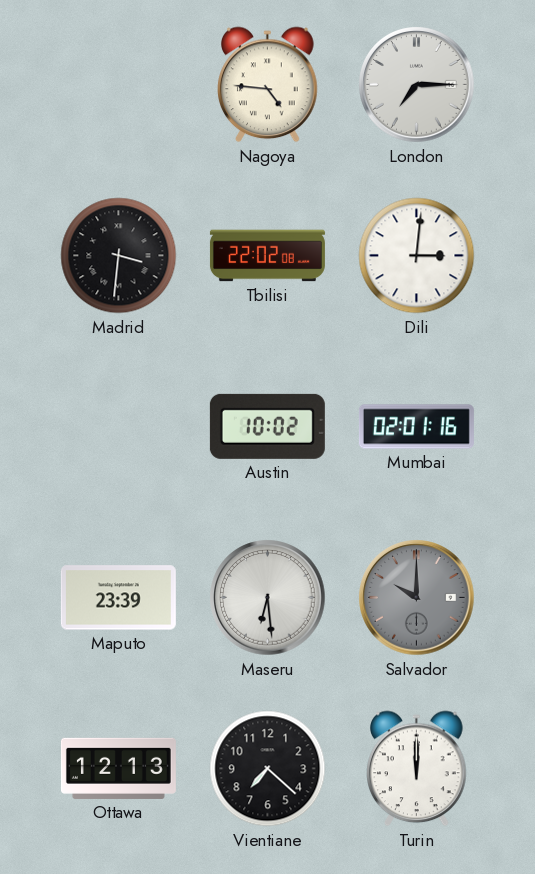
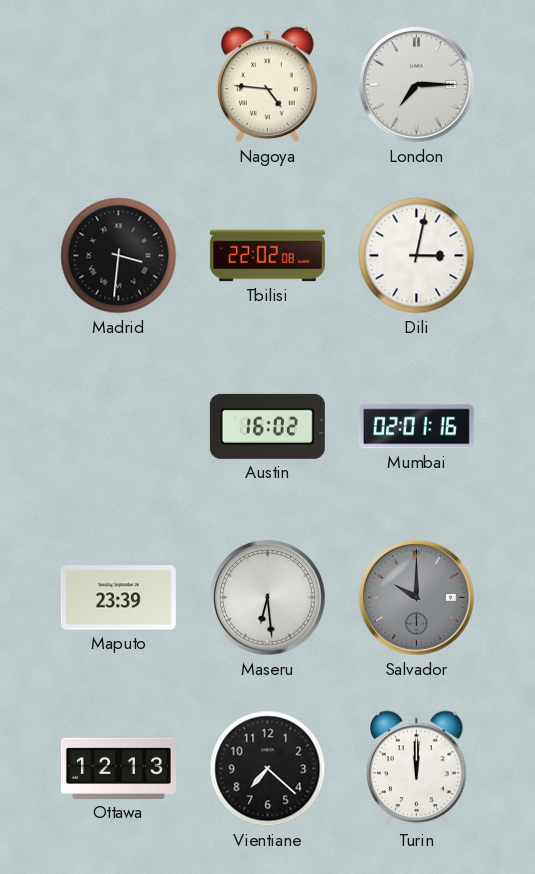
Dili: 3:01 -> 3:02 (417, 256)
Austin: 10:02 -> 16:02 (267, 426)
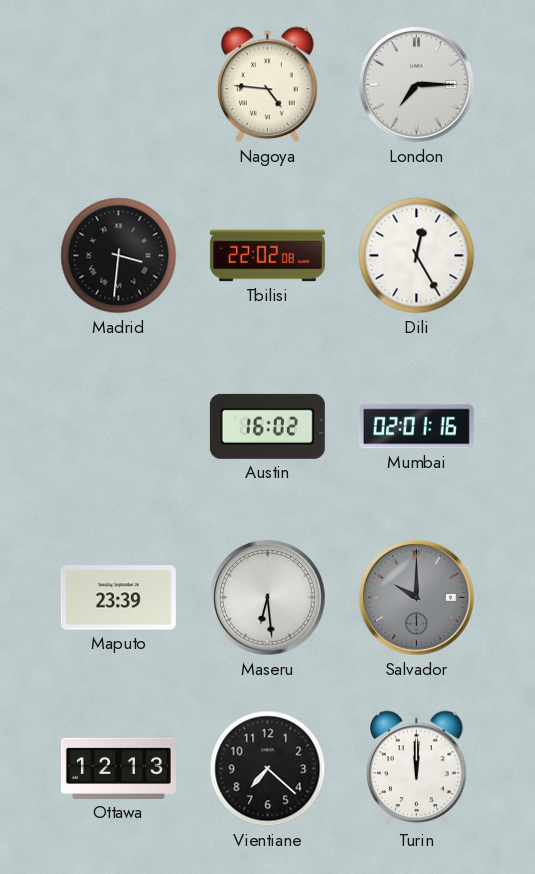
Dili: 3:02 -> 12:25 (417, 256)
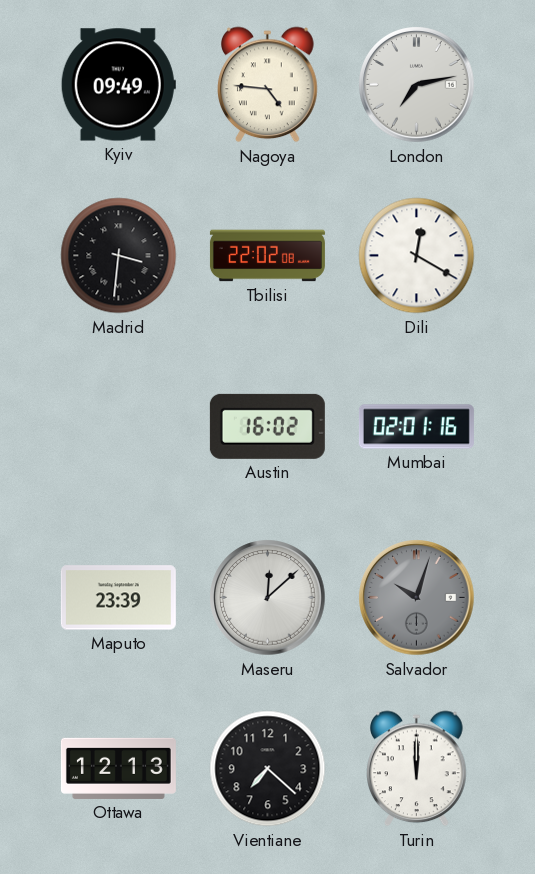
Kyiv: none -> 09:49 (118, 85)
London: 7:15 -> 7:13 (417, 85)
Dili: 12:25 -> 12:20 (417, 256)
Maseru: 6:29 -> 12:08 (268, 598)
Salvador: 10:00 -> 10:03 (417, 598)
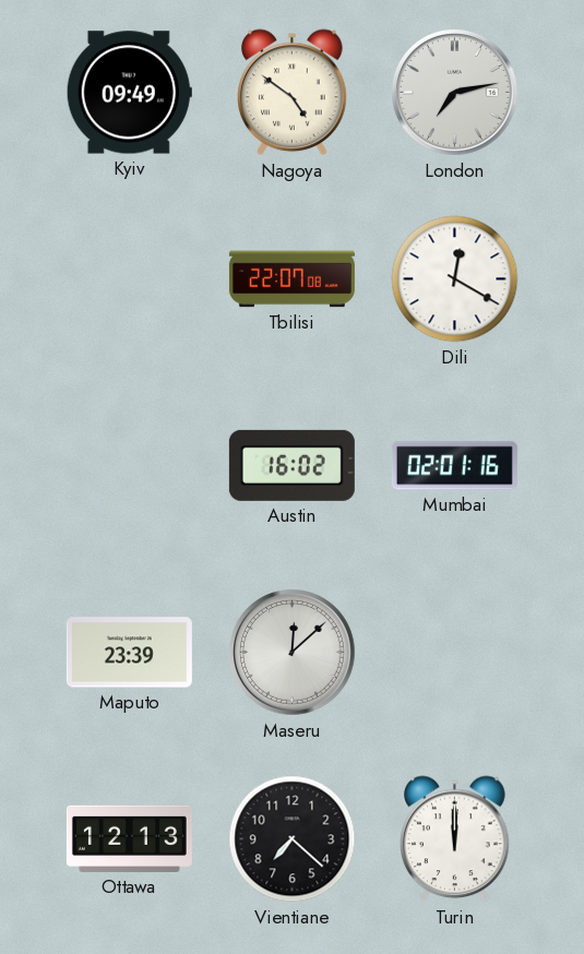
Nagoya: 4:46 -> 4:51 (293, 93)
Madrid: 3:31 -> none (119, 256)
Tbilisi: 22:02 -> 22:07 (291, 279)
Salvador: 10:03 -> none (417, 598)
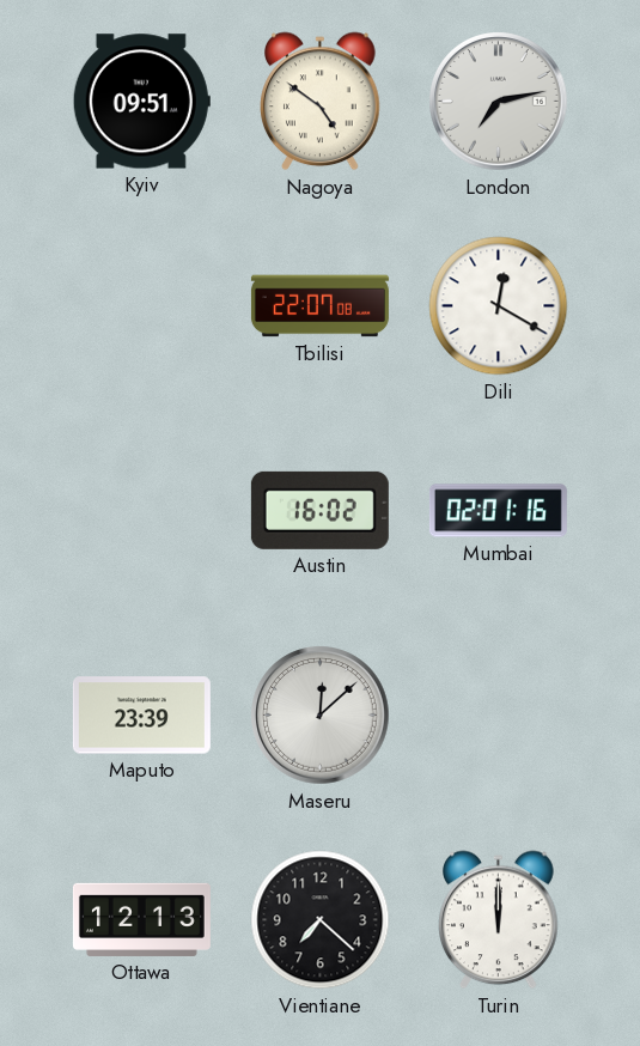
Kyiv: 09:49 -> 09:51 (141, 102)
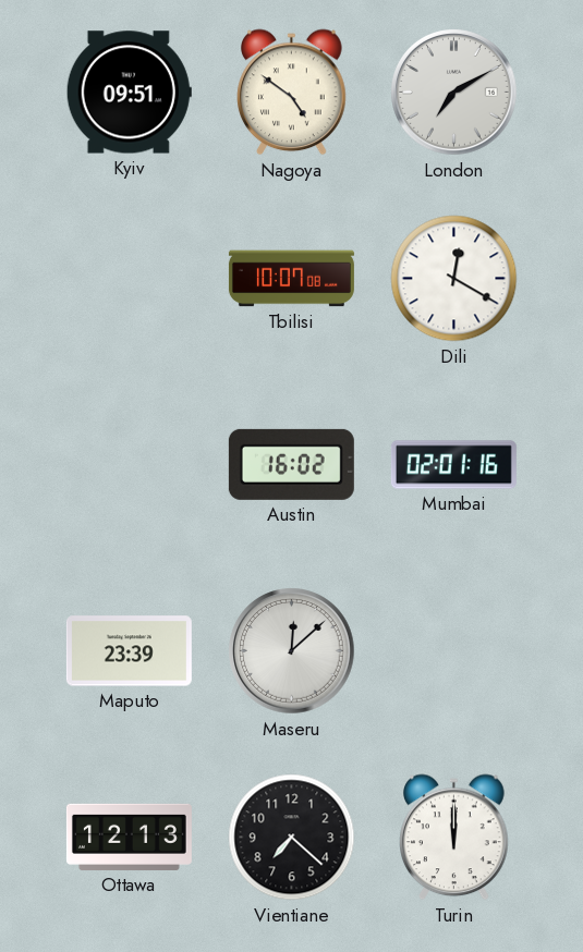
London: 7:13 -> 7:10 (454, 93)
Tbilisi: 22:07 -> 10:07 (291, 279)
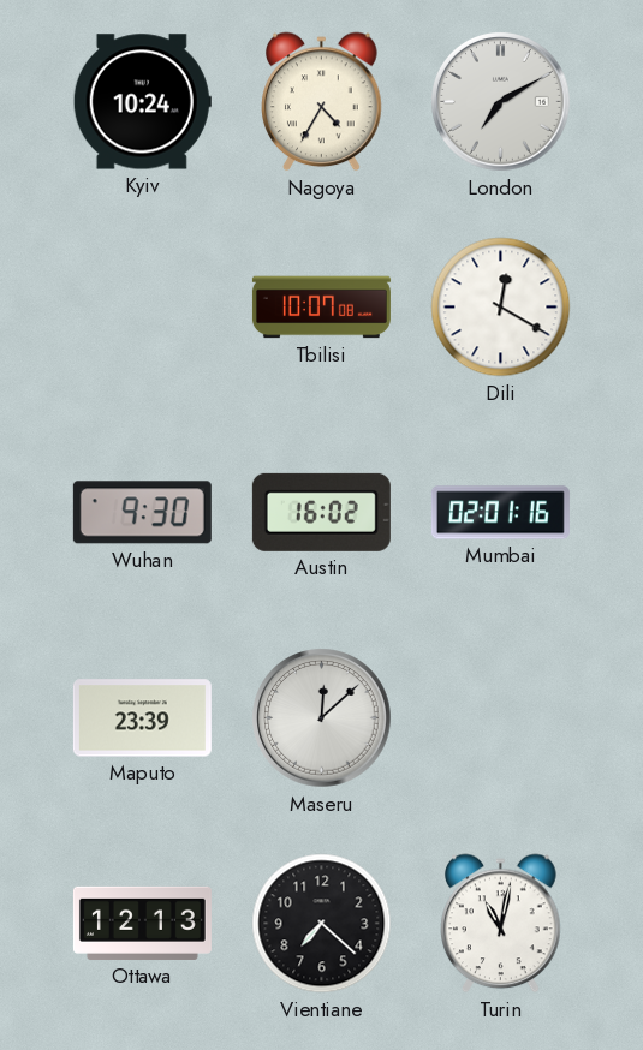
Kyiv: 09:51 -> 10:24 (142, 102)
Nagoya: 4:51 -> 4:35 (322, 102)
Wuhan: none -> 9:30 (142, 513)
Turin: 12:00 -> 11:02 (501, 924)
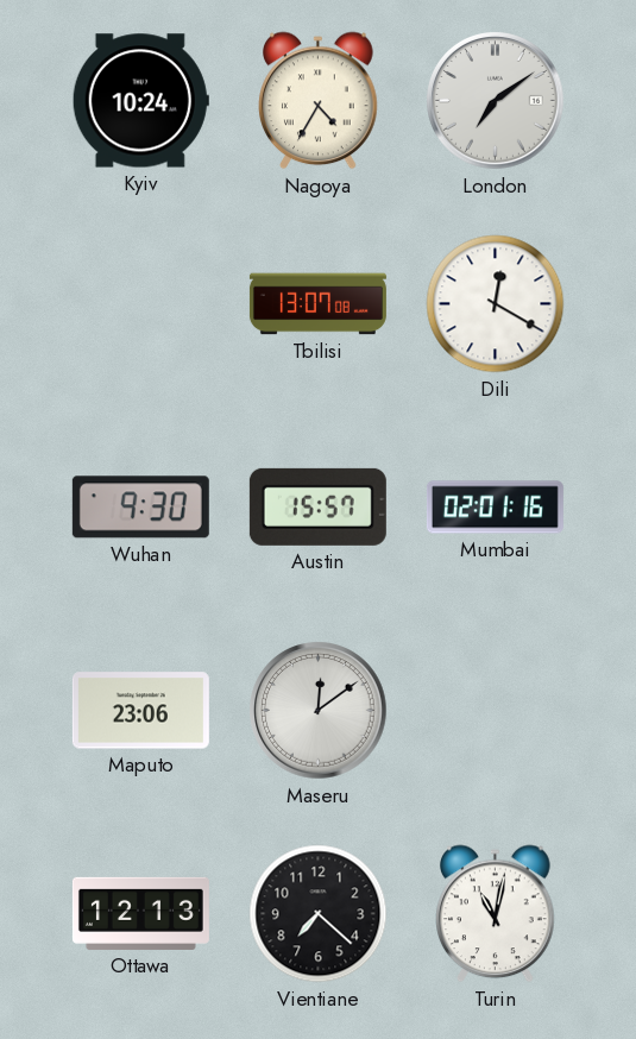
London: 7:10 -> 7:09 (496, 101)
Tbilisi: 10:07 -> 13:07 (317, 304)
Austin: 16:02 -> 15:57 (317, 506)
Maputo: 23:39 -> 23:06 (140, 711)
Maseru: 12:08 -> 12:09 (319, 711)
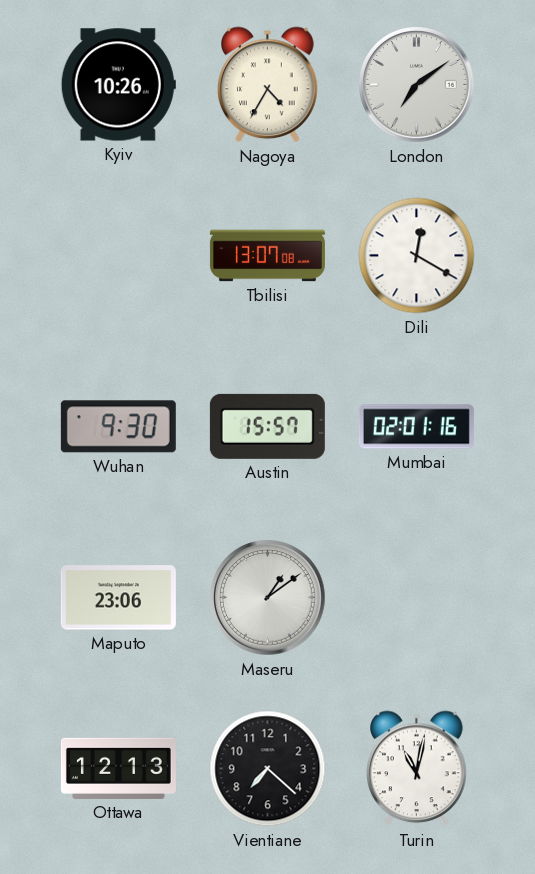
Kyiv: 10:24 -> 10:26 (118, 85)
Maseru: 12:09 -> 1:09 (268, 598)
